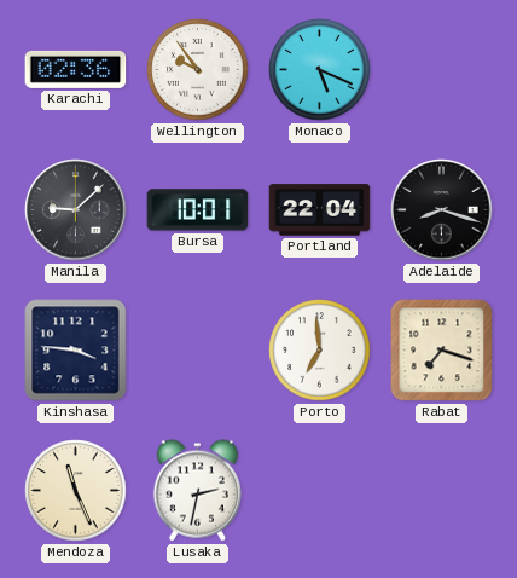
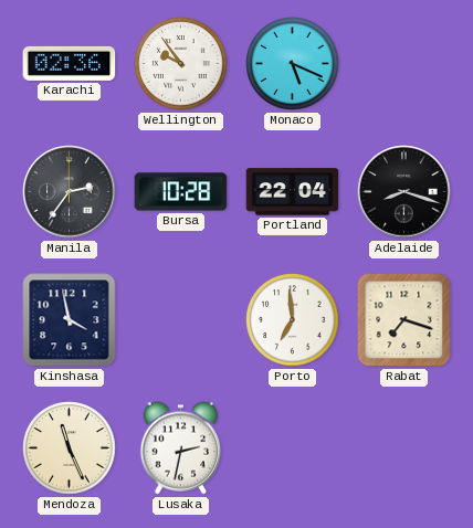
Manila: 9:08 -> 2:36 (70, 192)
Bursa: 10:01 -> 10:28 (181, 192)
Kinshasa: 3:46 -> 3:58 (70, 320)
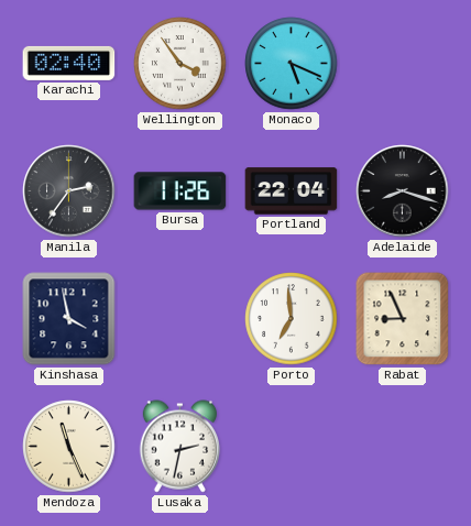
Karachi: 02:36 -> 02:40 (69, 63)
Wellington: 9:54 -> 3:54 (180, 64)
Bursa: 10:28 -> 11:26 (180, 191)
Rabat: 7:18 -> 8:56 (403, 319)
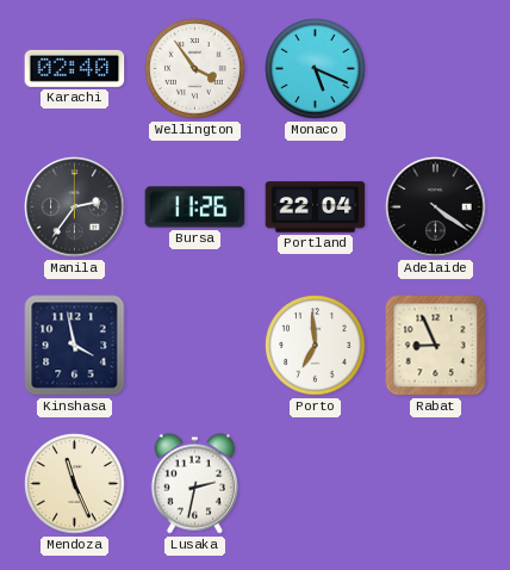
Adelaide: 8:18 -> 4:21 (436, 207)
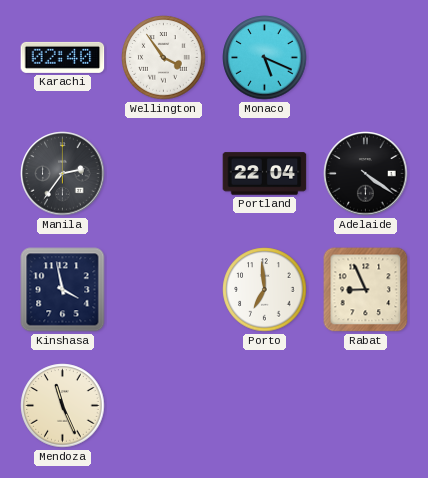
Bursa: 11:26 -> none (195, 207)
Lusaka: 2:32 -> none (194, 484)
